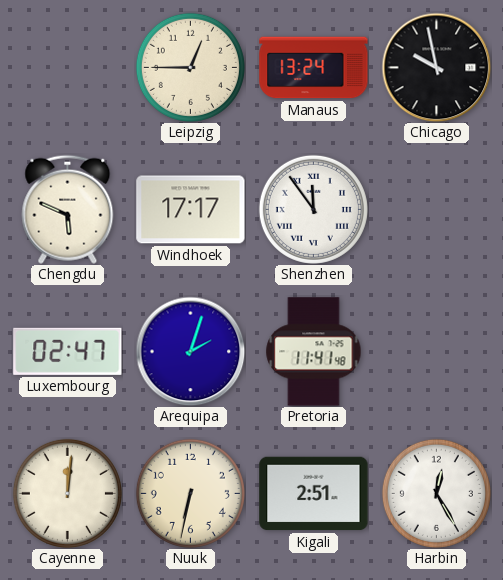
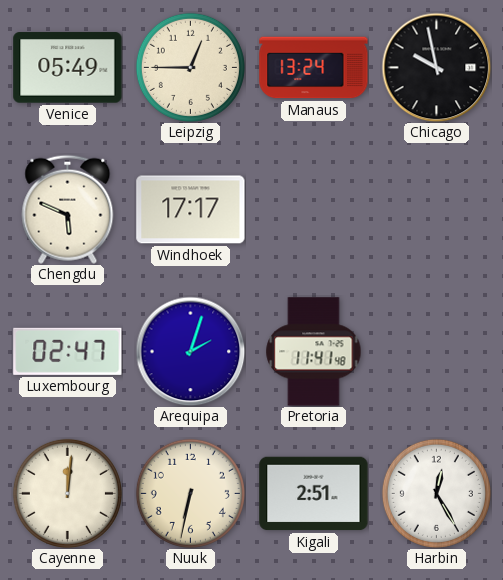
Venice: none -> 05:49 (68, 68)
Shenzhen: 11:54 -> none (313, 209)
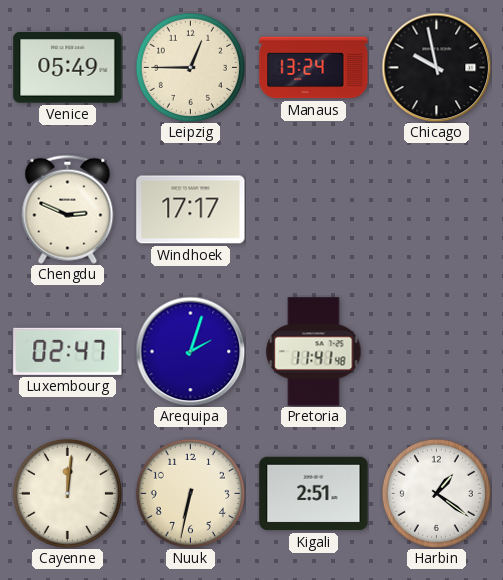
Chengdu: 5:49 -> 2:49 (68, 209)
Harbin: 12:25 -> 1:21 (436, 493)
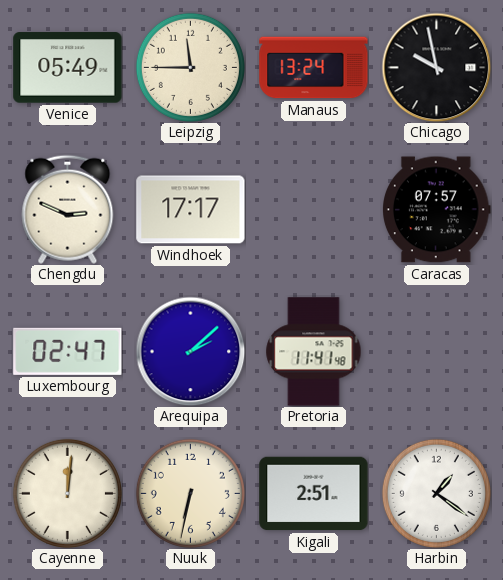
Leipzig: 12:45 -> 11:45 (190, 67)
Caracas: none -> 07:57 (437, 210)
Arequipa: 2:03 -> 2:08 (190, 351)
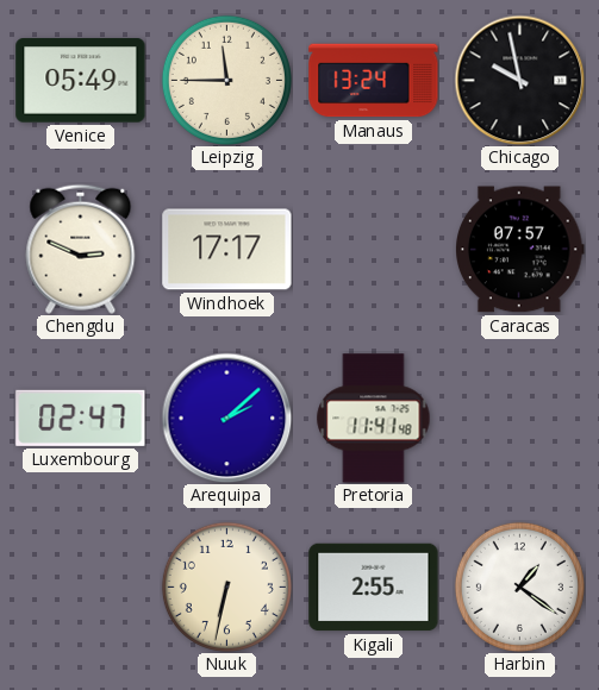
Cayenne: 12:01 -> none (67, 493)
Kigali: 2:51 -> 2:55 (374, 588)
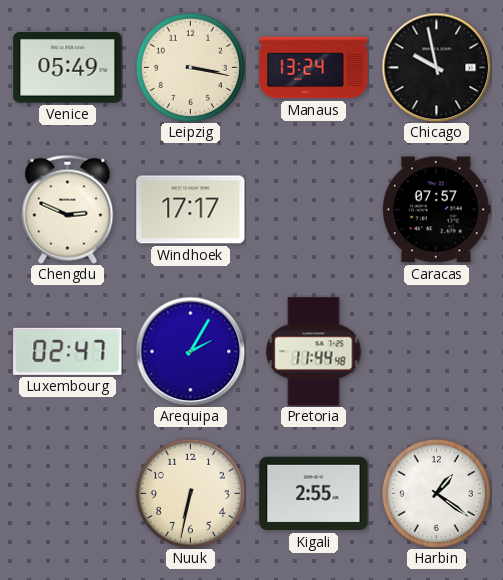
Leipzig: 11:45 -> 3:17 (190, 67)
Arequipa: 2:08 -> 2:05 (190, 351)
Pretoria: 11:41 -> 11:44 (314, 352)
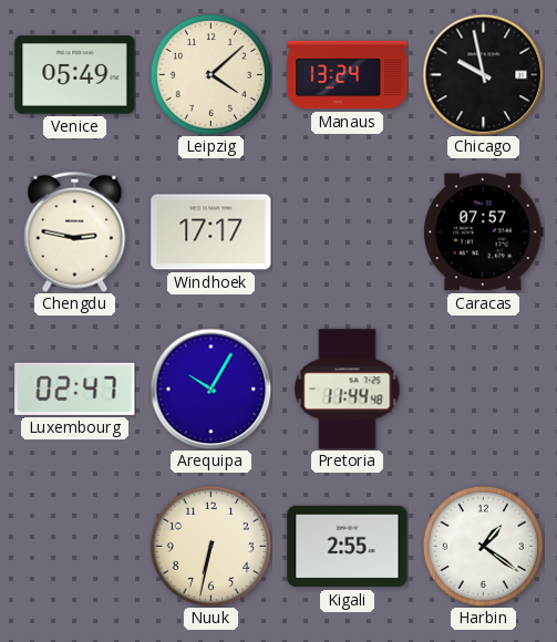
Leipzig: 3:17 -> 4:08 (210, 74)
Chengdu: 2:49 -> 2:47 (75, 231)
Arequipa: 2:05 -> 10:05 (210, 389)
